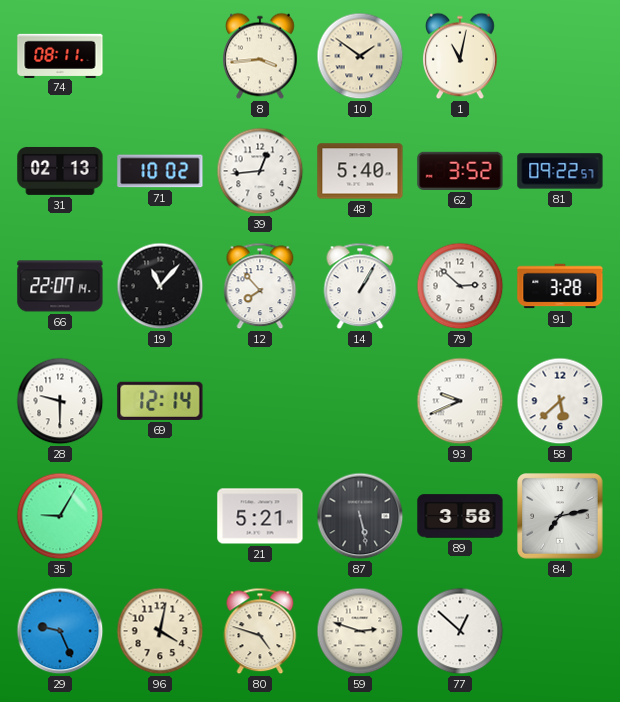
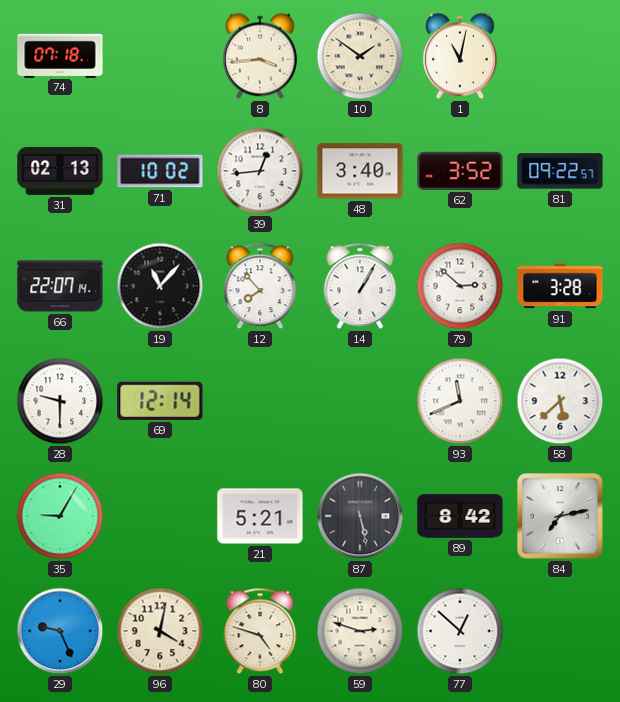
74: 08:11 -> 07:18 (60, 55)
48: 5:40 -> 3:40 (360, 171)
93: 9:41 -> 11:41 (460, 401)
89: 3:58 -> 8:42 (460, 516)
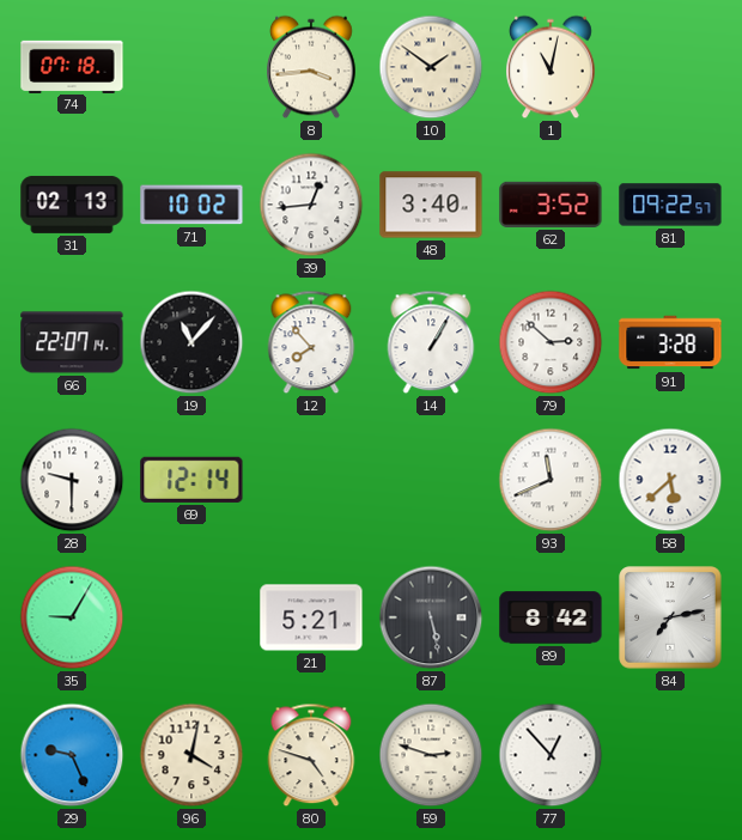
77: 12:52 -> 12:53 (551, 755)
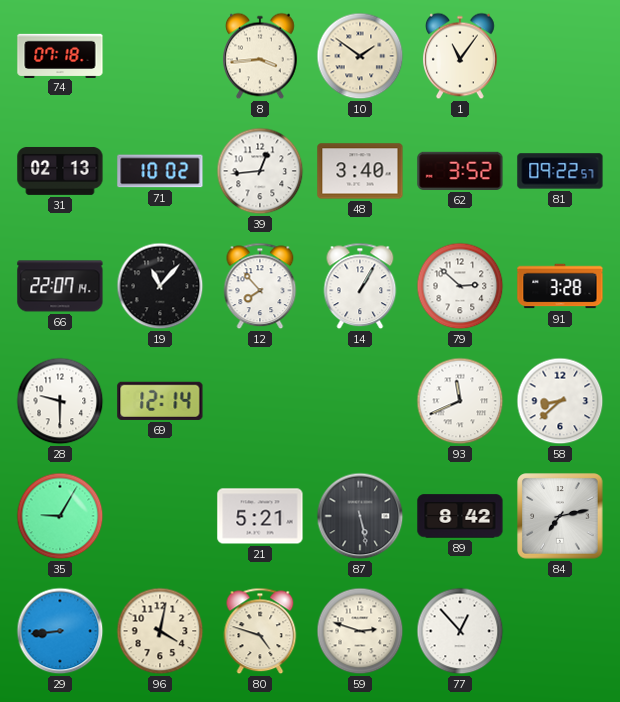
1: 11:02 -> 11:06 (461, 56)
58: 5:38 -> 8:38 (560, 401)
29: 9:26 -> 8:44 (60, 631)
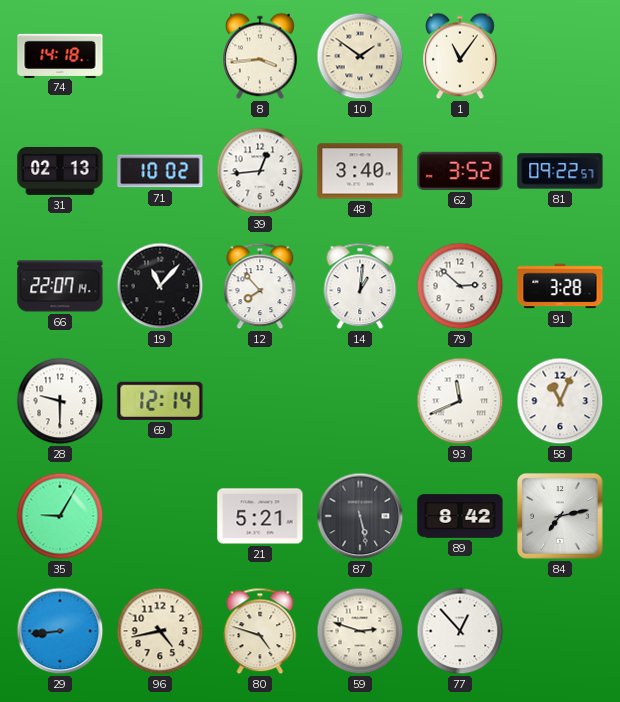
74: 07:18 -> 14:18 (60, 55)
14: 1:05 -> 1:01 (360, 286)
58: 8:38 -> 11:04 (560, 401)
96: 4:02 -> 4:43 (160, 631)
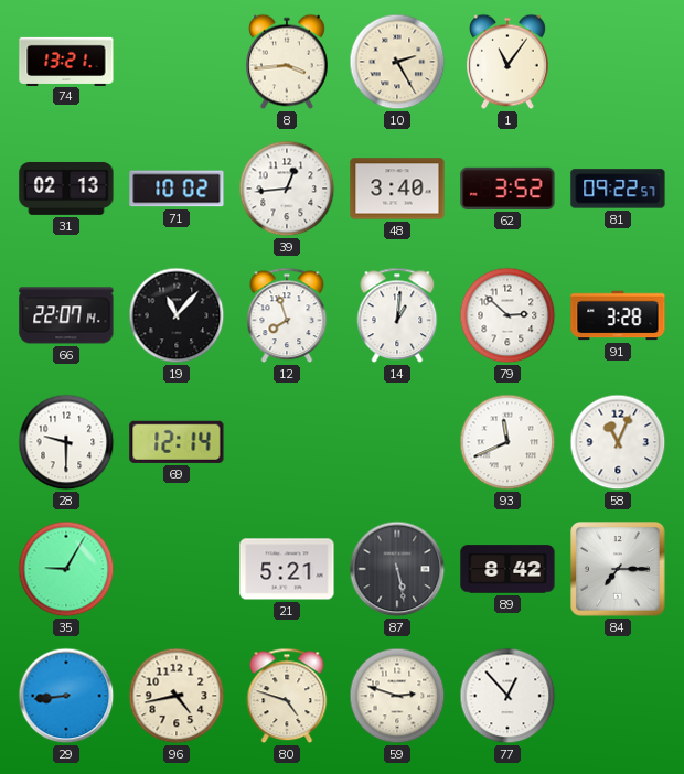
74: 14:18 -> 13:21 (66, 61)
10: 1:51 -> 2:25 (397, 62)
12: 7:53 -> 7:57 (287, 315)
84: 7:13 -> 7:15 (618, 569)
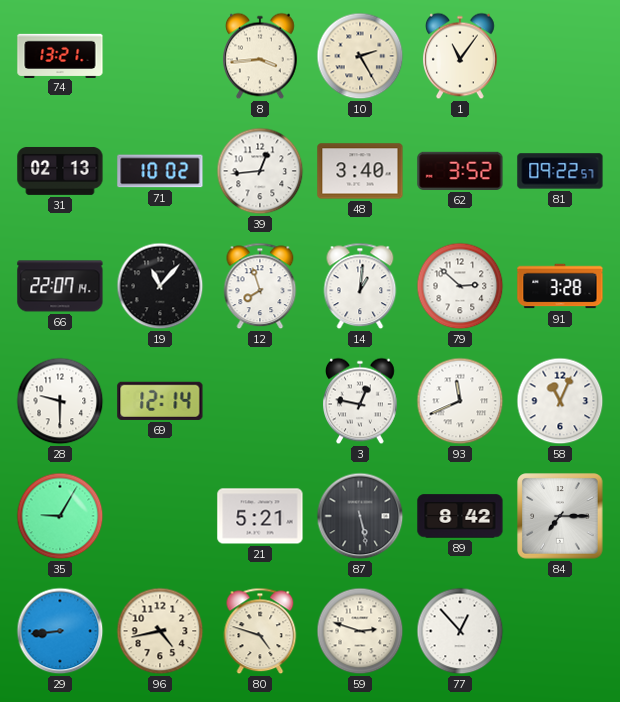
3: none -> 12:47 (361, 401)
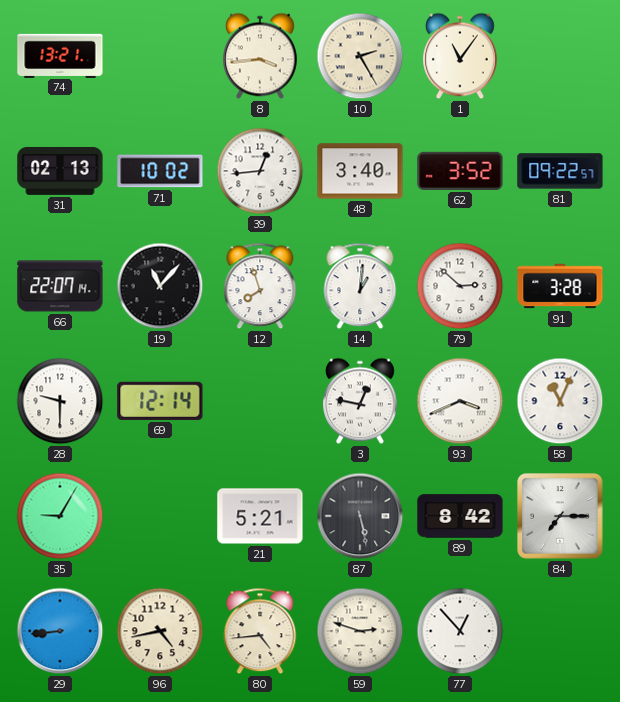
93: 11:41 -> 3:41 (460, 401)
80: 4:48 -> 4:44 (260, 631)
